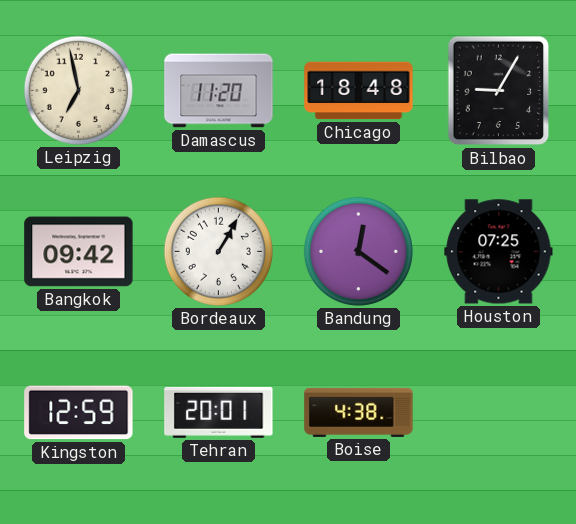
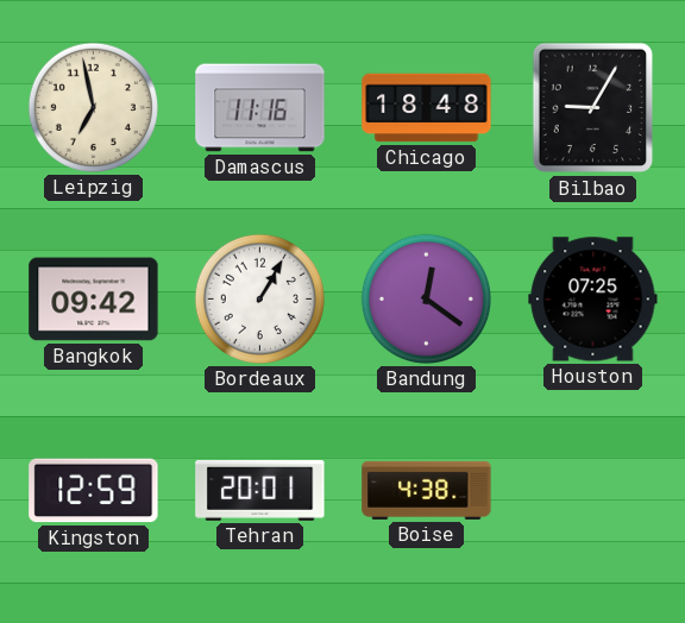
Damascus: 11:20 -> 11:16 (260, 108)
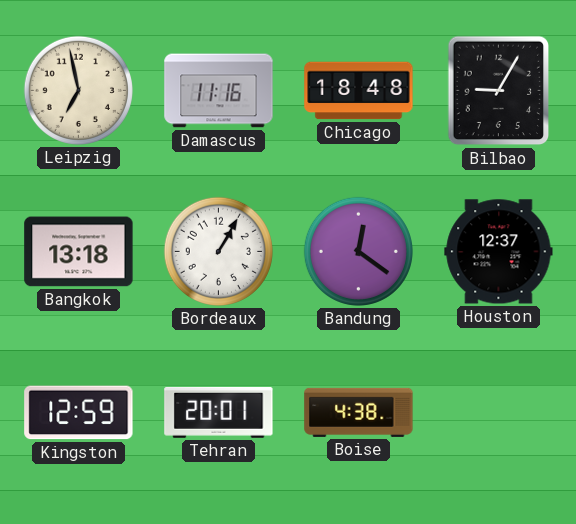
Bangkok: 09:42 -> 13:18 (79, 252)
Houston: 07:25 -> 12:37 (499, 252)
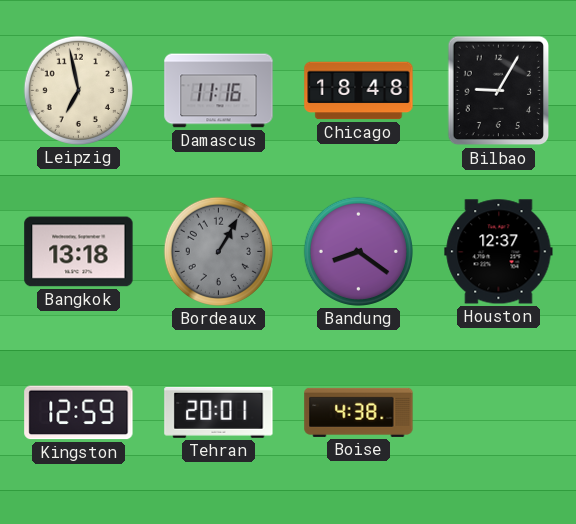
Bordeaux dial: white -> grey (218, 251)
Bandung: 12:21 -> 8:21 (358, 251)
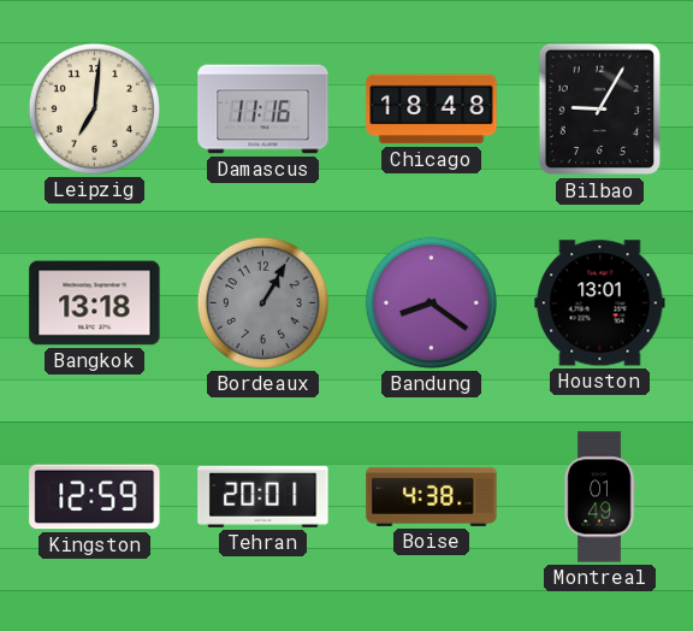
Leipzig: 6:58 -> 7:01 (94, 108)
Houston: 12:37 -> 13:01 (600, 303)
Montreal: none -> 01:49 (599, 497)
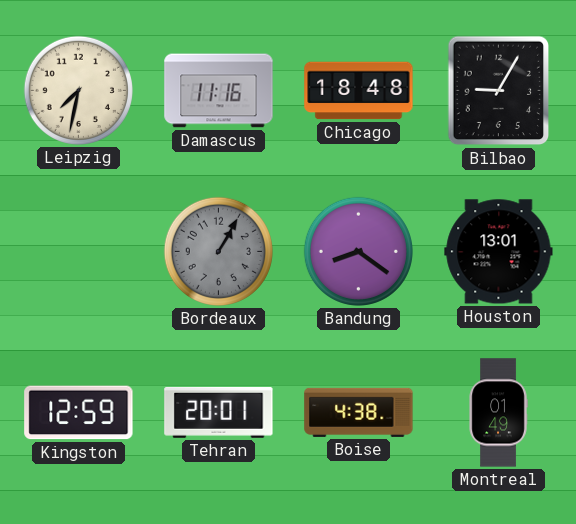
Leipzig: 7:01 -> 7:32 (78, 90)
Bangkok: 13:18 -> none (95, 303)
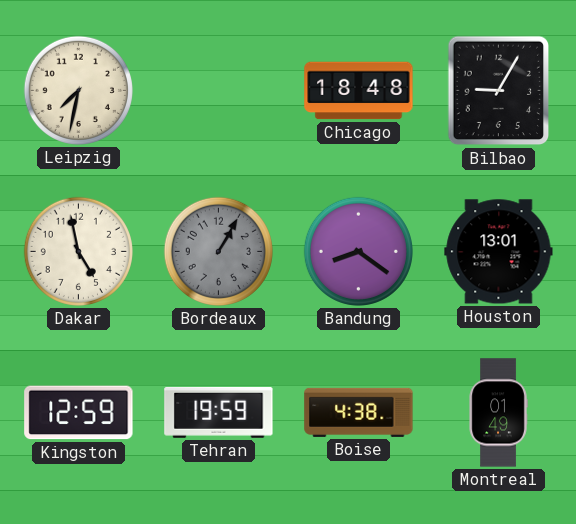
Damascus: 11:16 -> none (219, 91)
Dakar: none -> 4:58 (78, 251)
Tehran: 20:01 -> 19:59 (219, 412)
